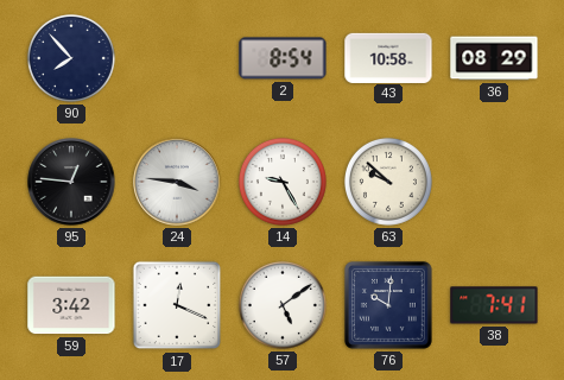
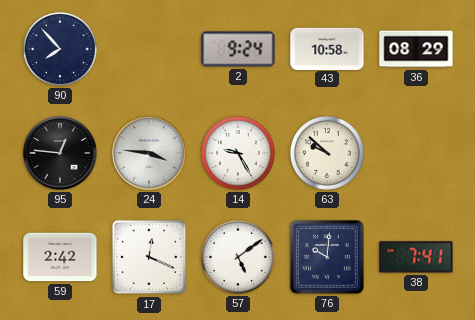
2: 8:54 -> 9:24 (238, 49)
59: 3:42 -> 2:42 (60, 257)
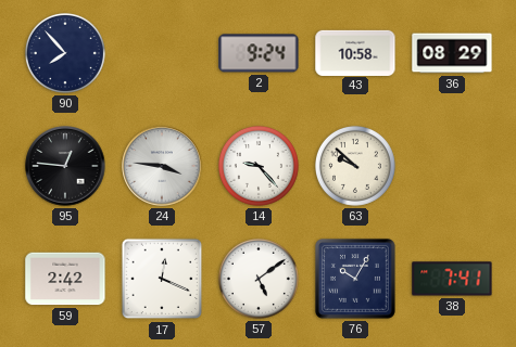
14: 9:25 -> 9:23 (259, 166)
76: 10:01 -> 10:05 (355, 279)
